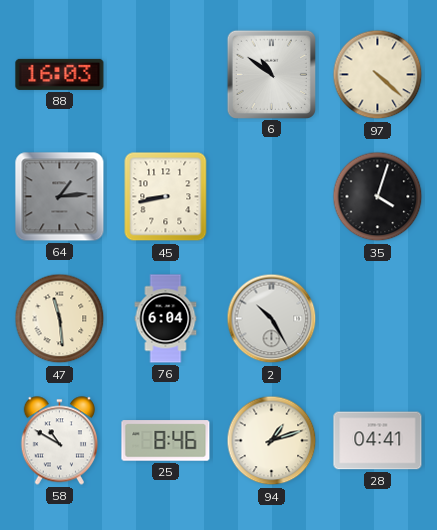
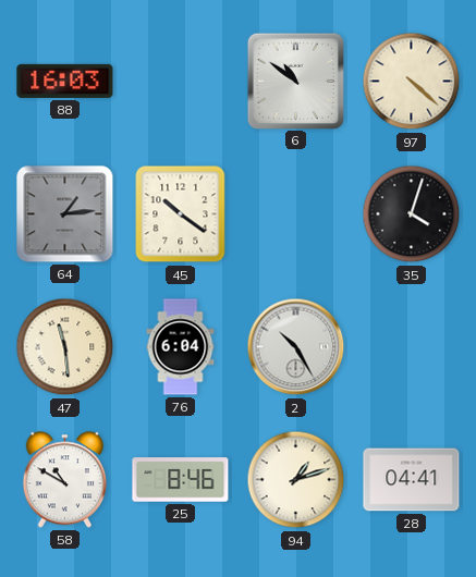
45: 8:43 -> 10:21 (181, 214)
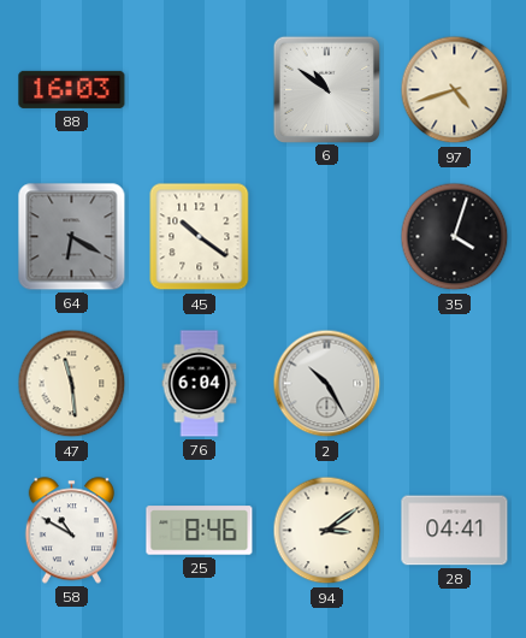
97: 4:22 -> 4:42 (455, 90)
64: 1:14 -> 6:20 (72, 237)
94: 1:12 -> 3:09 (327, 531)
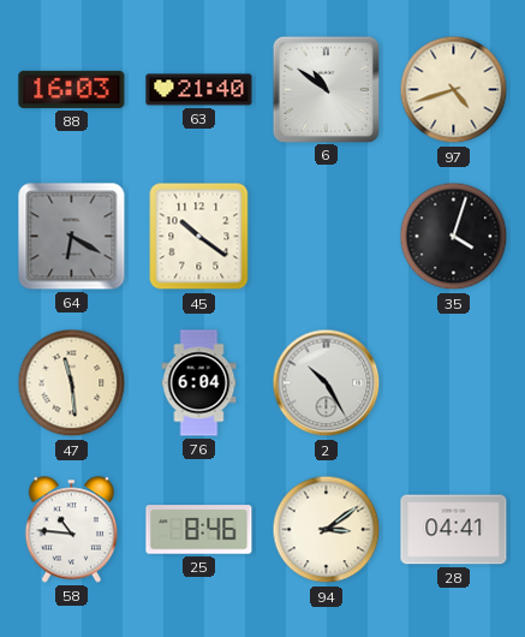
63: none -> 21:40 (199, 90)
58: 10:50 -> 10:46 (71, 530)
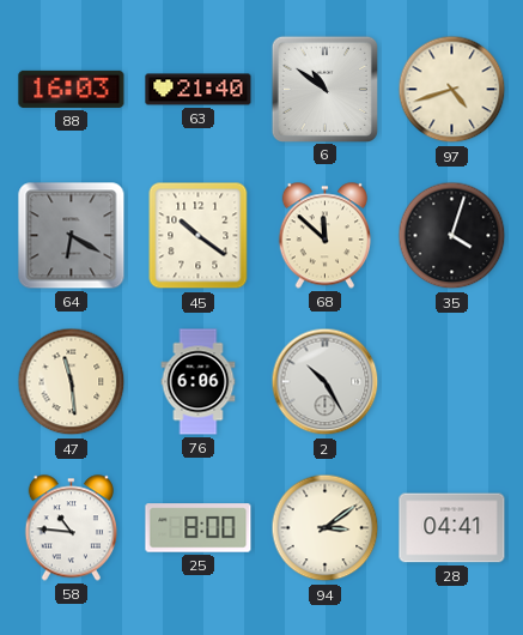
68: none -> 11:52 (324, 236)
76: 6:04 -> 6:06 (199, 382)
25: 8:46 -> 8:00 (199, 528)
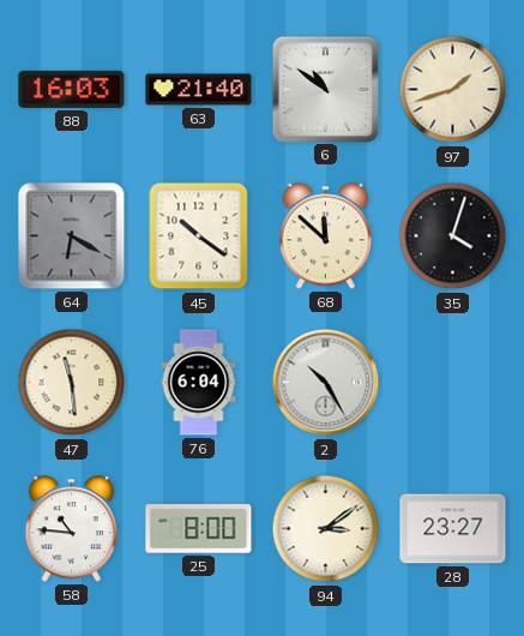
97: 4:42 -> 1:42 (453, 90)
76: 6:06 -> 6:04 (199, 383)
28: 04:41 -> 23:27 (453, 529)
